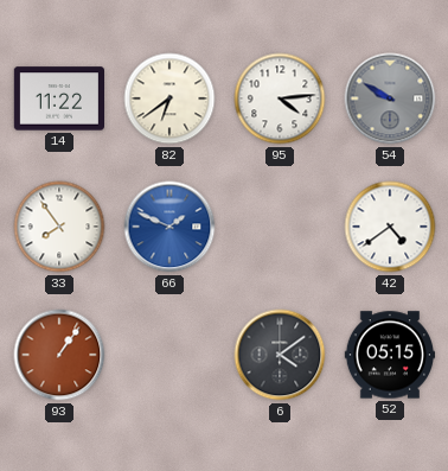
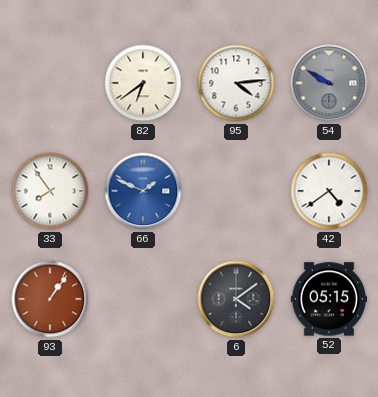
14: 11:22 -> none (58, 98)
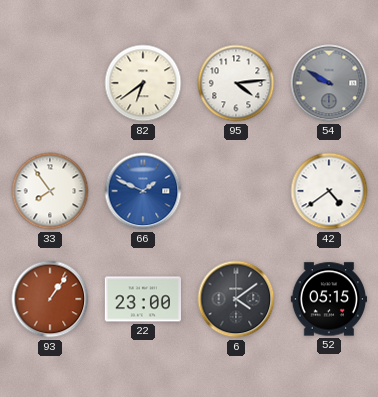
22: none -> 23:00 (142, 299)
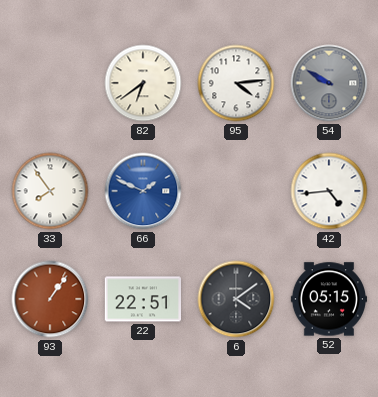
42: 4:39 -> 4:44 (329, 191)
22: 23:00 -> 22:51 (142, 299)
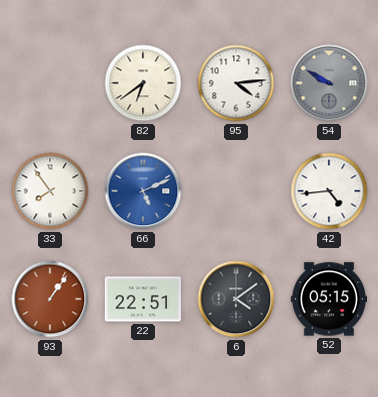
66: 1:49 -> 5:11 (143, 191)
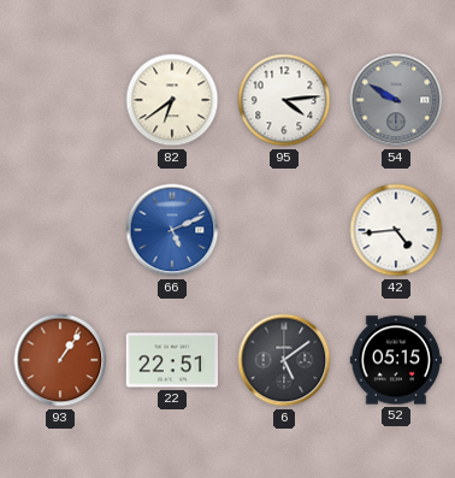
33: 7:54 -> none (50, 191)
6: 4:09 -> 5:09 (284, 360)
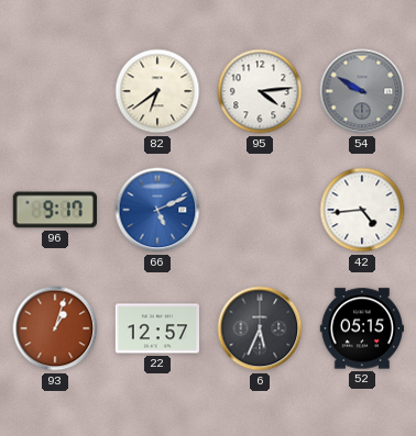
96: none -> 9:17 (54, 210)
93: 1:06 -> 1:03 (55, 328)
22: 22:51 -> 12:57 (156, 328)
6: 5:09 -> 5:34 (260, 328)
